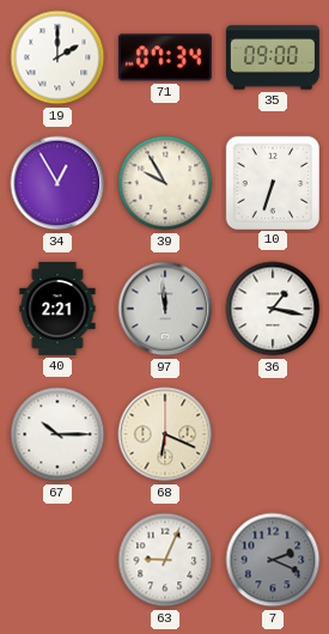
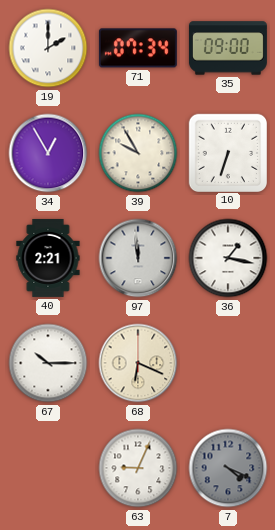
7: 2:19 -> 4:19 (228, 468)
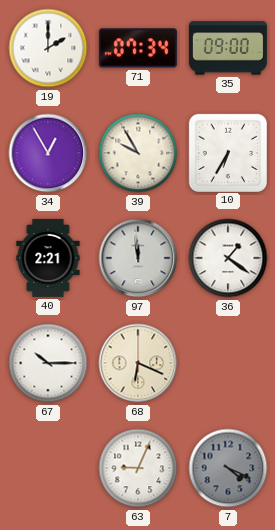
10: 6:33 -> 6:35 (227, 152)
36: 1:17 -> 1:21 (228, 258)
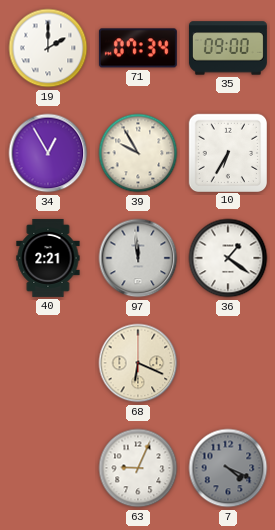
67: 10:15 -> none (48, 363)
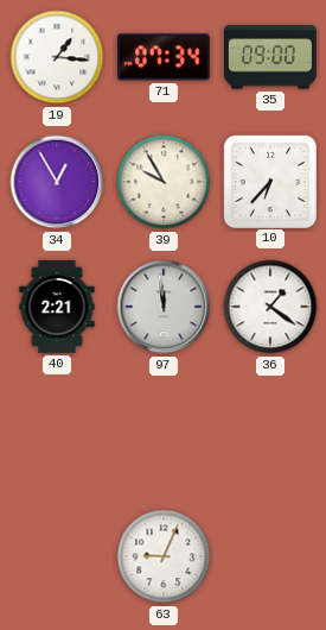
19: 2:00 -> 1:16 (57, 57)
10: 6:35 -> 6:37 (269, 181)
68: 6:19 -> none (138, 363)
7: 4:19 -> none (228, 468)
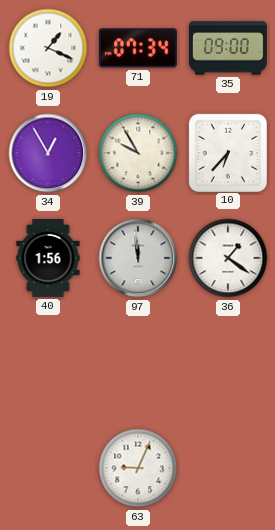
19: 1:16 -> 1:19 (48, 48)
40: 2:21 -> 1:56 (48, 258)
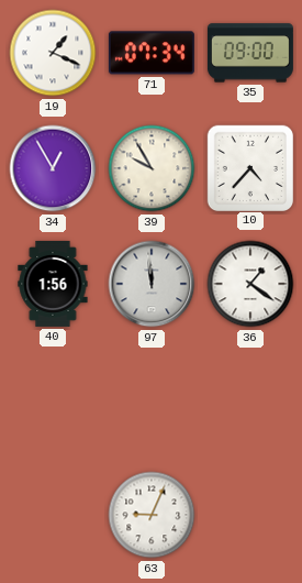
10: 6:37 -> 4:37 (249, 167)
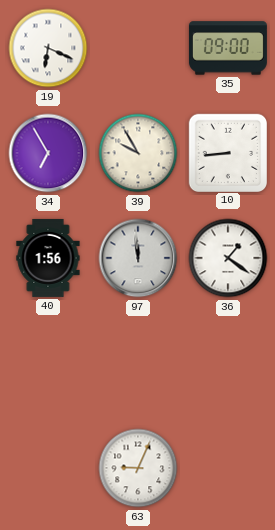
19: 1:19 -> 6:19 (48, 48)
71: 07:34 -> none (152, 53)
34: 12:55 -> 6:55 (48, 153)
10: 4:37 -> 8:44 (227, 152)
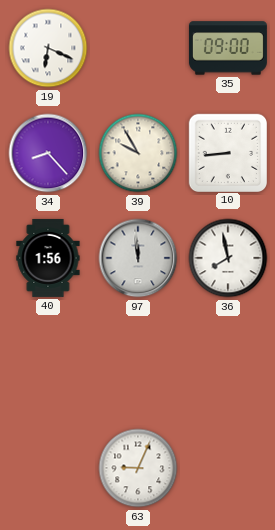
34: 6:55 -> 8:23 (48, 153)
36: 1:21 -> 7:58 (228, 258)
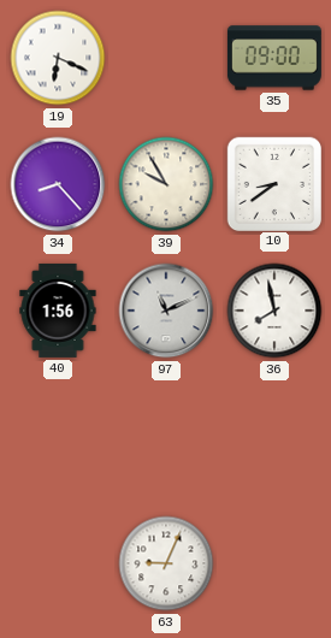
10: 8:44 -> 8:39 (273, 183)
97: 11:59 -> 11:11 (166, 311)
